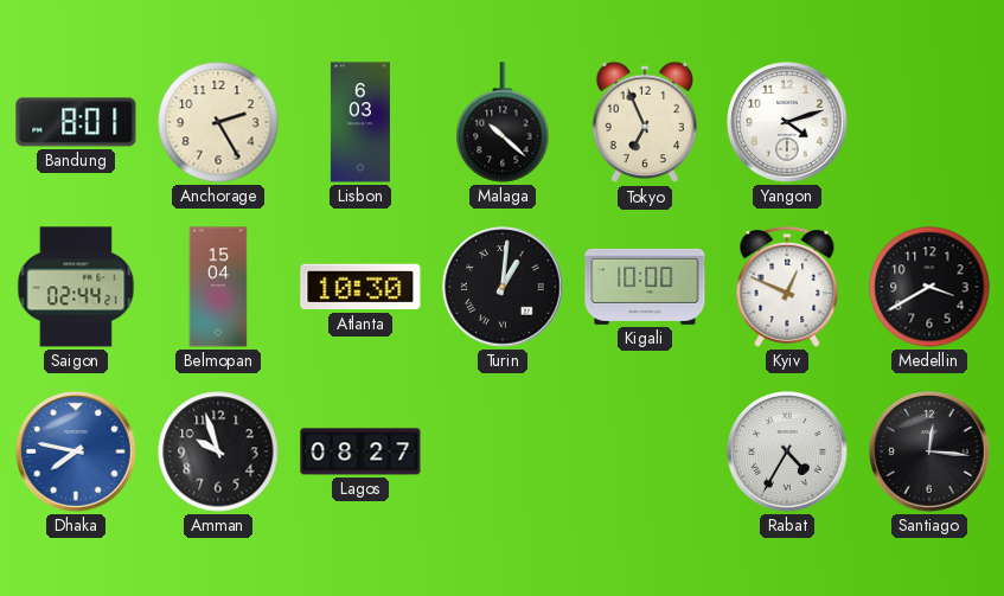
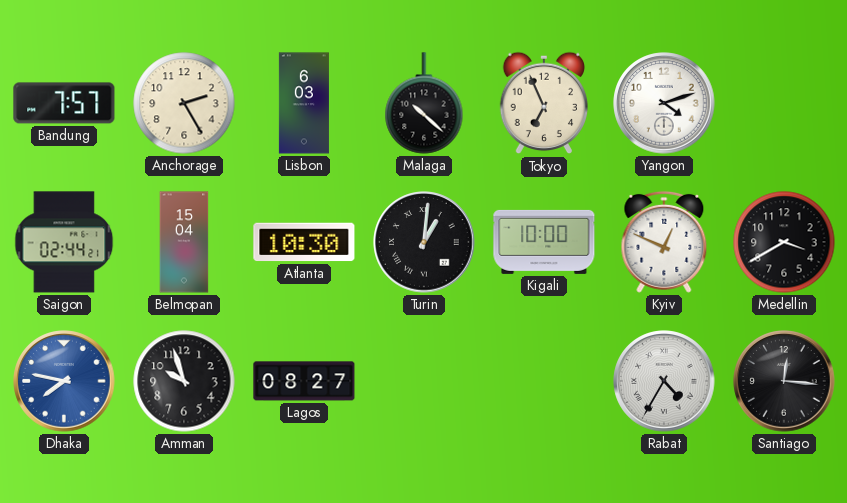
Bandung: 8:01 -> 7:57 (64, 103)
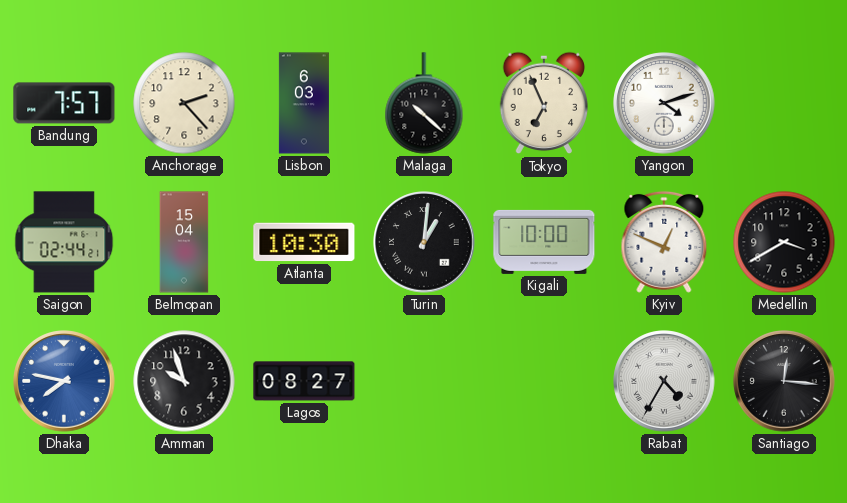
Anchorage: 2:25 -> 2:23 (184, 103)
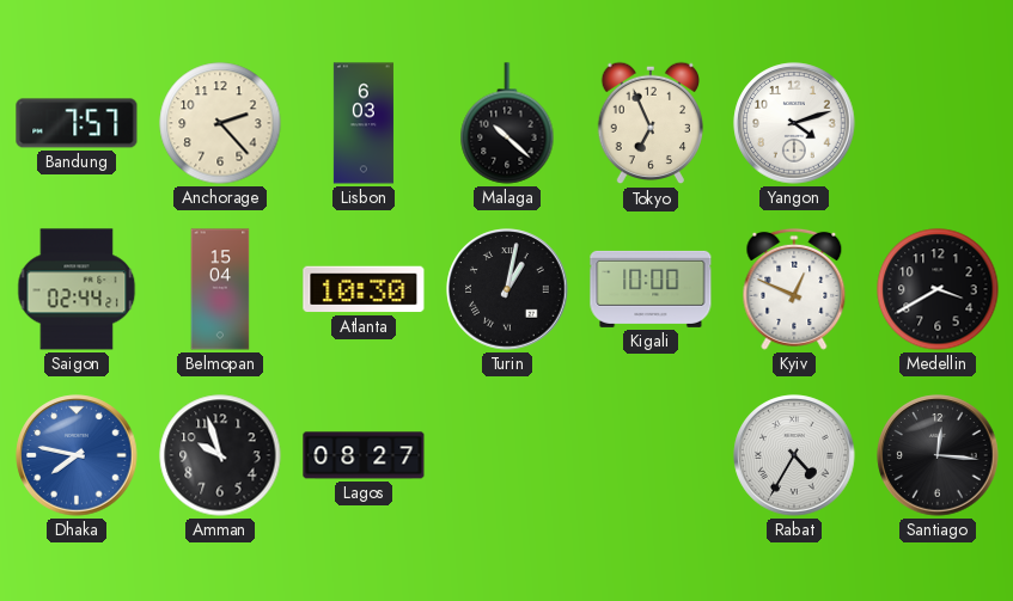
Turin: 1:01 -> 1:02 (507, 289)
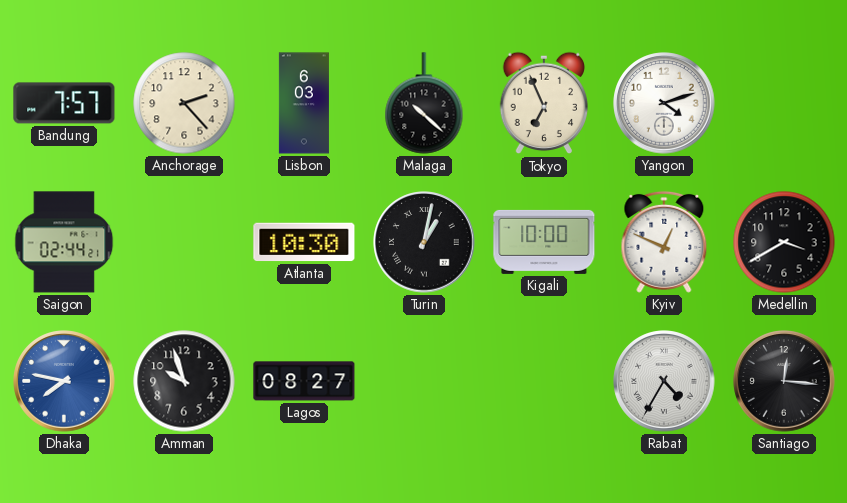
Belmopan: 15:04 -> none (220, 289)
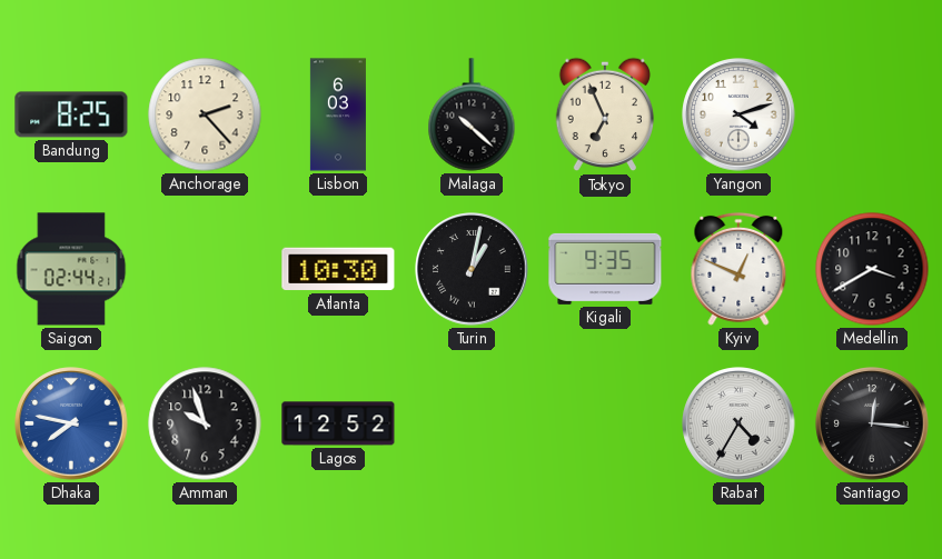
Bandung: 7:57 -> 8:25 (71, 114)
Kigali: 10:00 -> 9:35 (605, 269)
Lagos: 08:27 -> 12:52 (338, 423)
